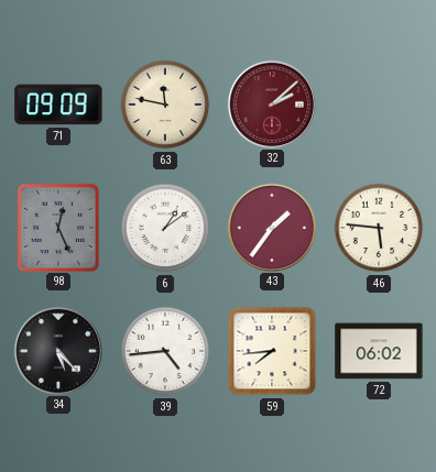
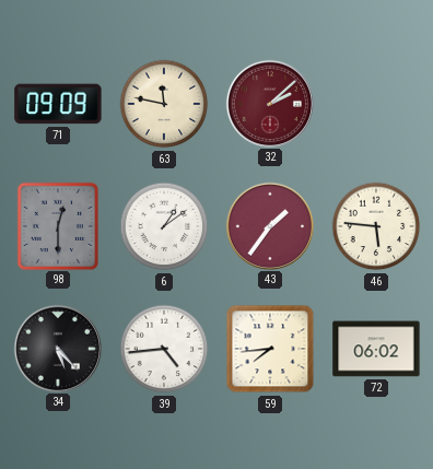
98: 12:26 -> 12:30 (57, 225)
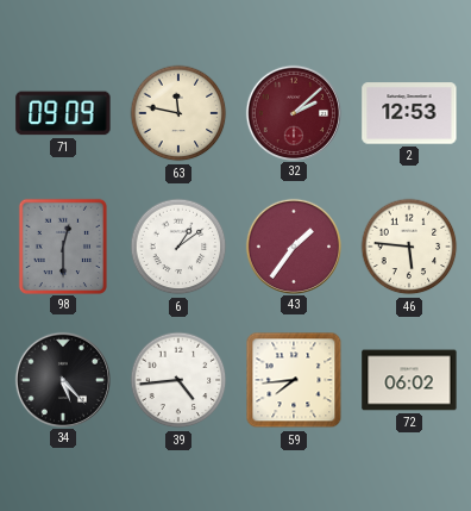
2: none -> 12:53 (409, 113)
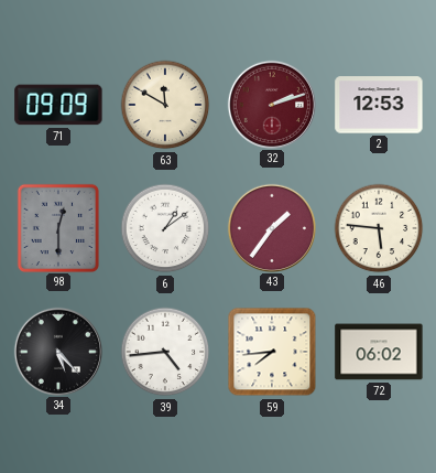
63: 11:47 -> 11:50 (165, 105)
32: 2:08 -> 2:12 (271, 104)
